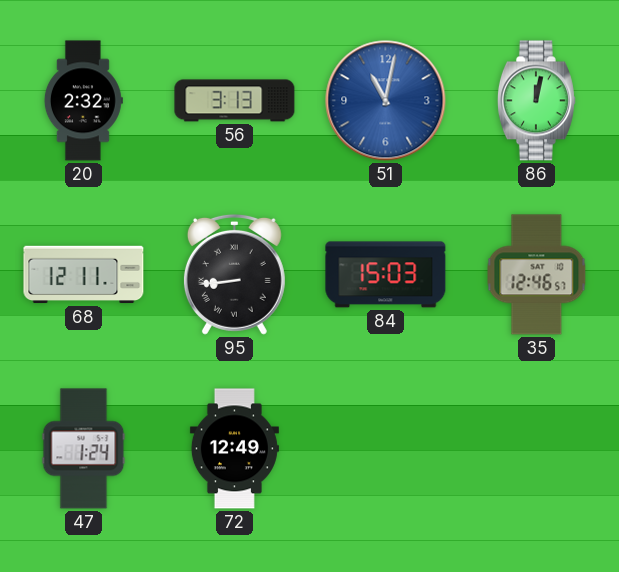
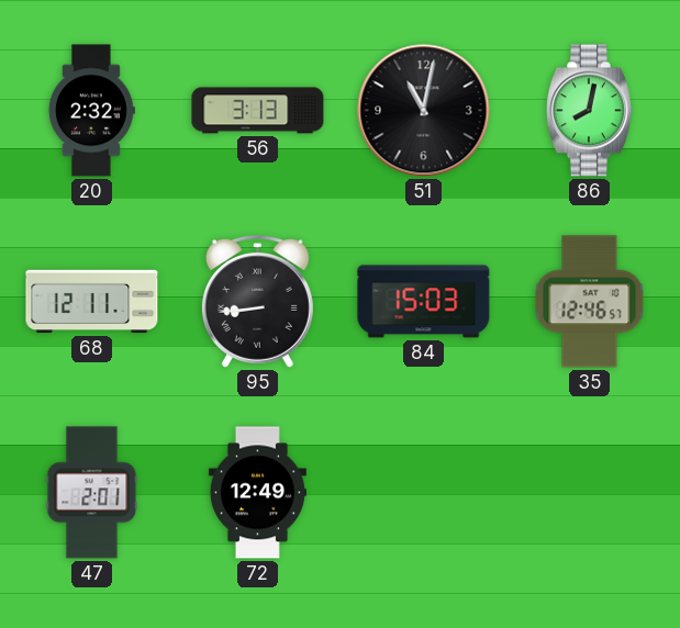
51 dial: blue -> black (424, 111)
86: 12:02 -> 8:02 (589, 111)
47: 1:24 -> 2:01 (92, 493)
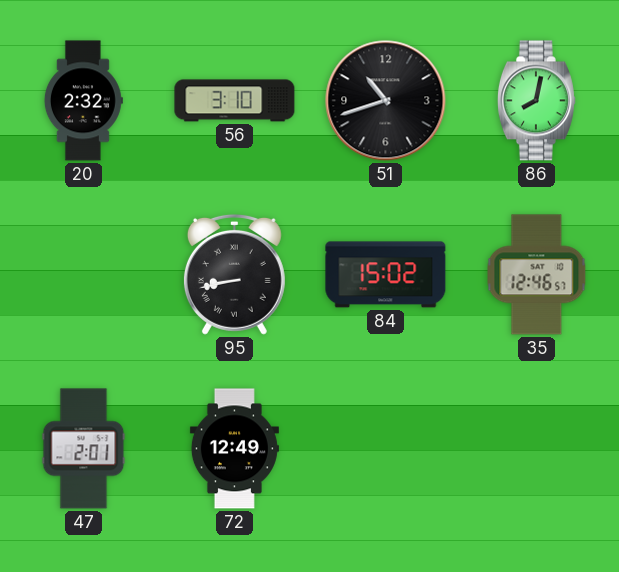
56: 3:13 -> 3:10 (235, 101)
51: 11:02 -> 10:42 (386, 101)
68: 12:11 -> none (92, 302)
95: 8:44 -> 8:43 (234, 274)
84: 15:03 -> 15:02 (386, 275)
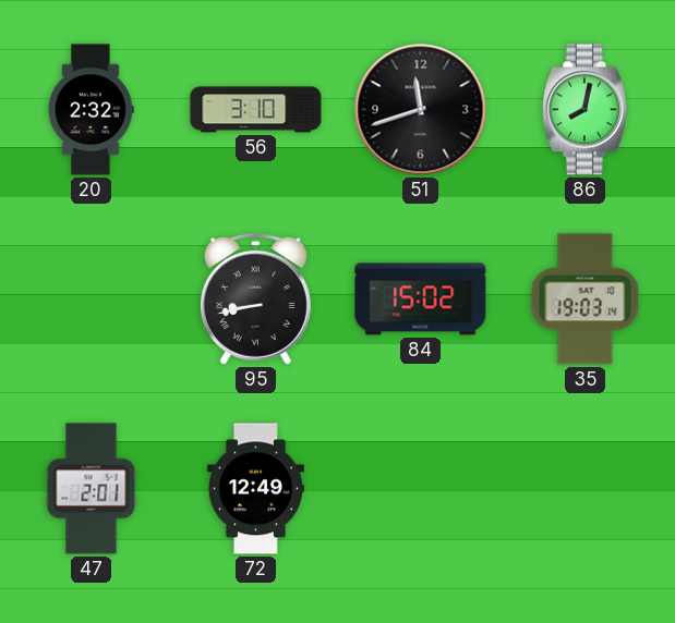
51: 10:42 -> 11:42 (421, 110)
35: 12:46 -> 19:03 (586, 300)
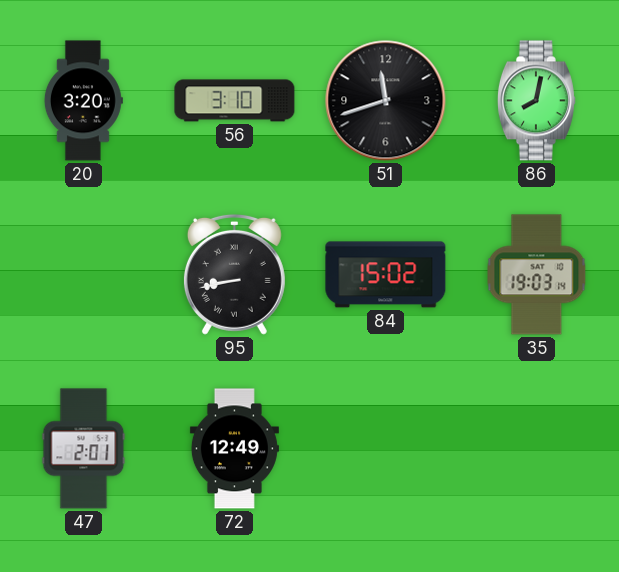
20: 2:32 -> 3:20 (83, 101)
